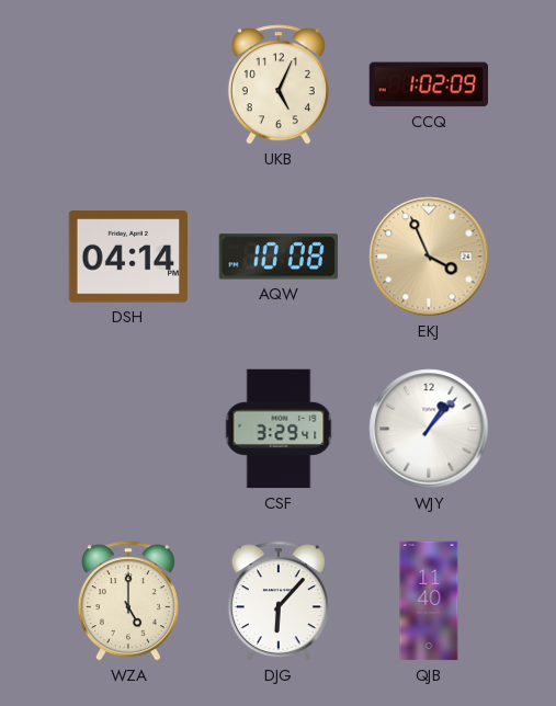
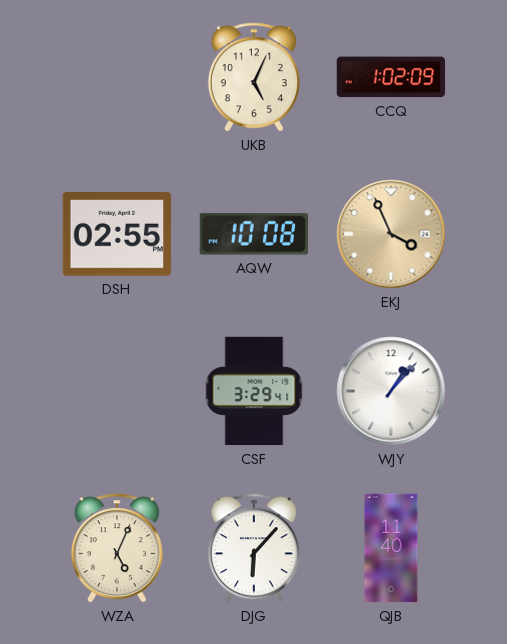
DSH: 04:14 -> 02:55 (117, 234)
WZA: 5:00 -> 5:04 (117, 548)
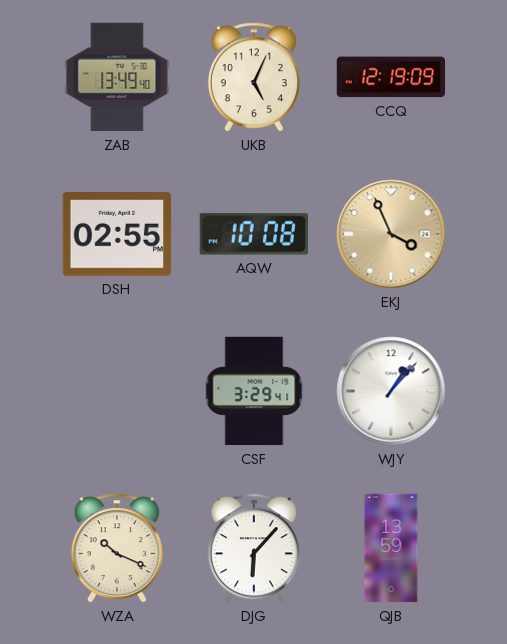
ZAB: none -> 13:49 (117, 77)
CCQ: 1:02 -> 12:19 (391, 77)
WZA: 5:04 -> 10:19 (117, 548)
QJB: 11:40 -> 13:59 (391, 548)
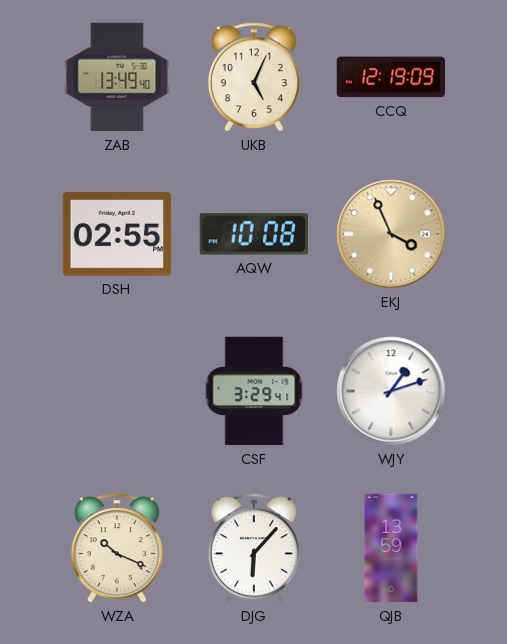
WJY: 1:07 -> 1:12 (391, 391)
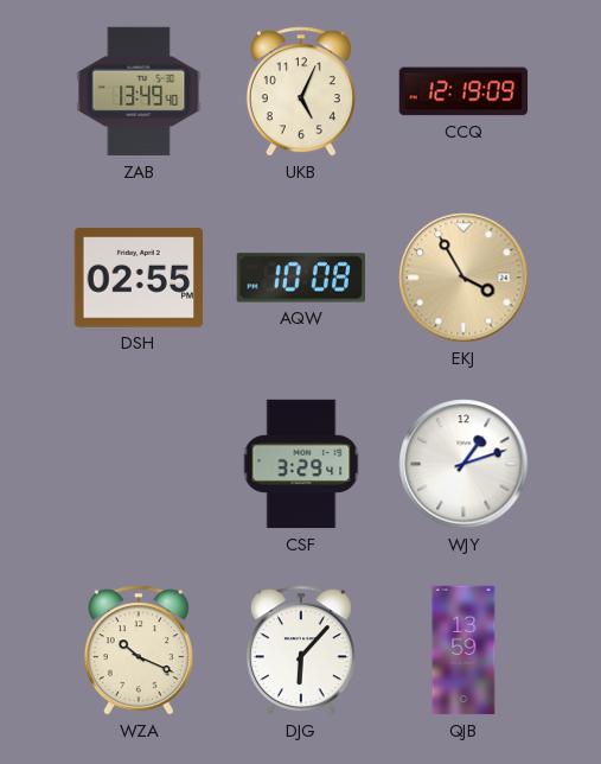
EKJ: 3:56 -> 3:55 (463, 278)
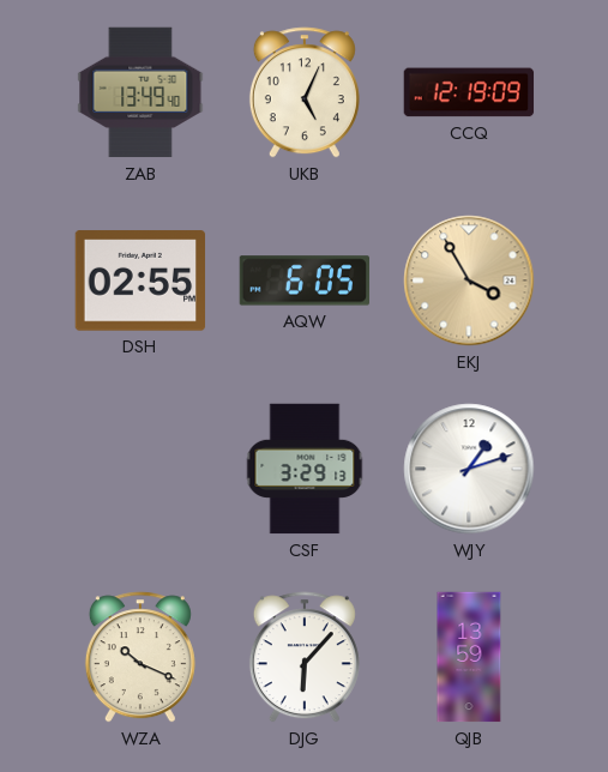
AQW: 10:08 -> 6:05 (305, 281)
CSF: 3:29:41 -> 3:29:13 (305, 469)
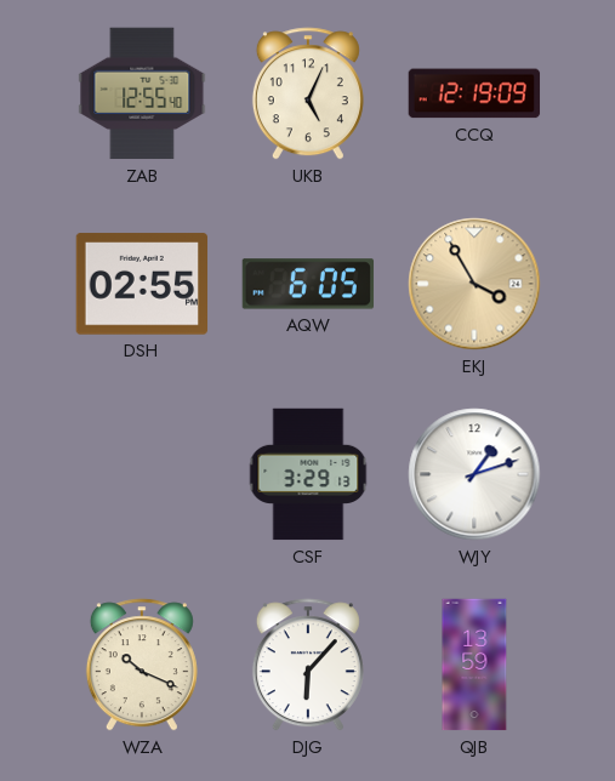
ZAB: 13:49 -> 12:55 (142, 93)
